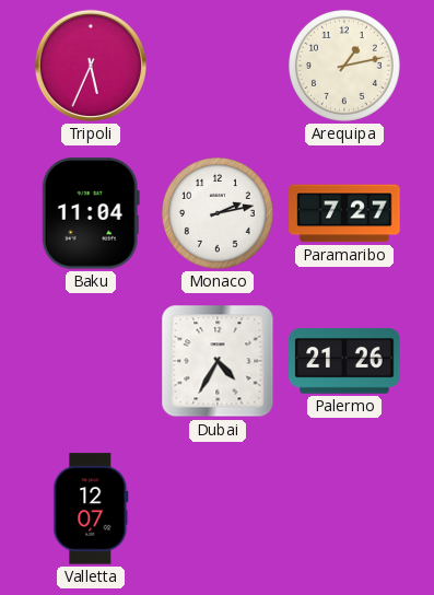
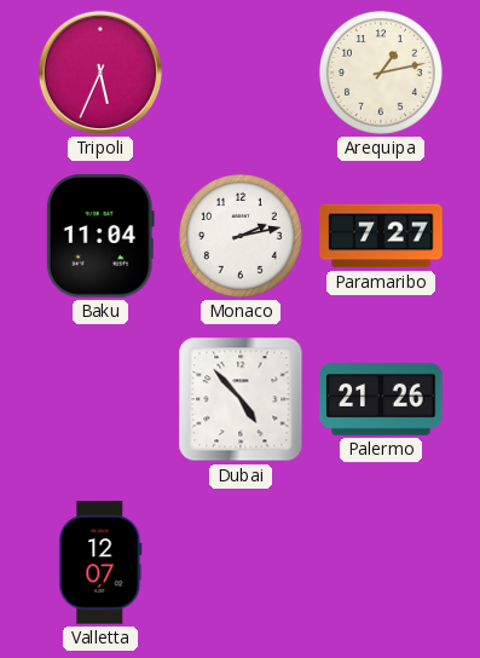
Dubai: 4:35 -> 4:53 (241, 399)
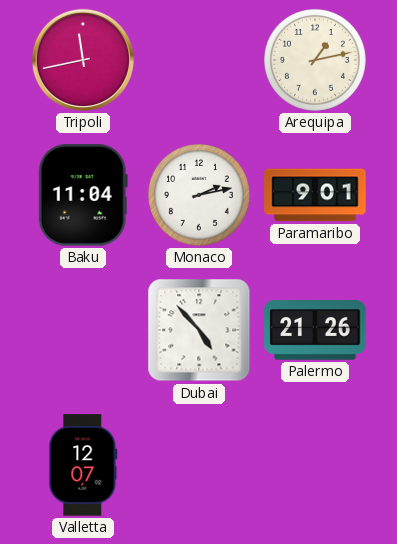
Tripoli: 5:34 -> 11:43 (83, 60)
Paramaribo: 7:27 -> 9:01 (315, 195)
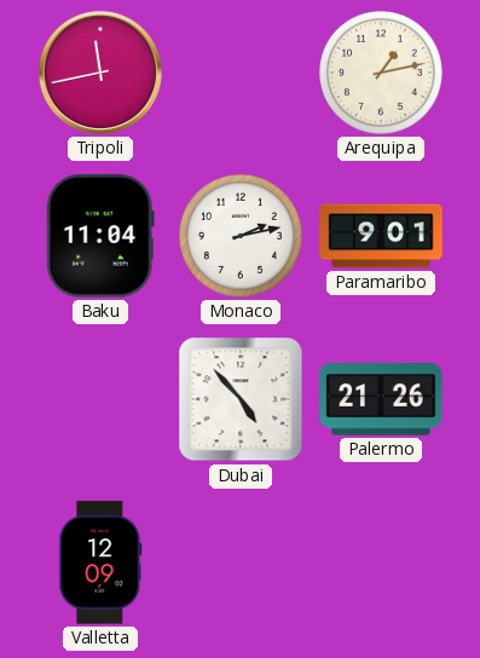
Valletta: 12:07 -> 12:09 (100, 562)
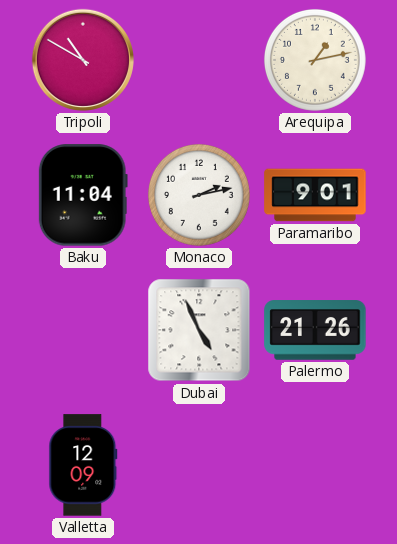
Tripoli: 11:43 -> 10:50 (83, 60)
Dubai: 4:53 -> 4:56 (199, 330)
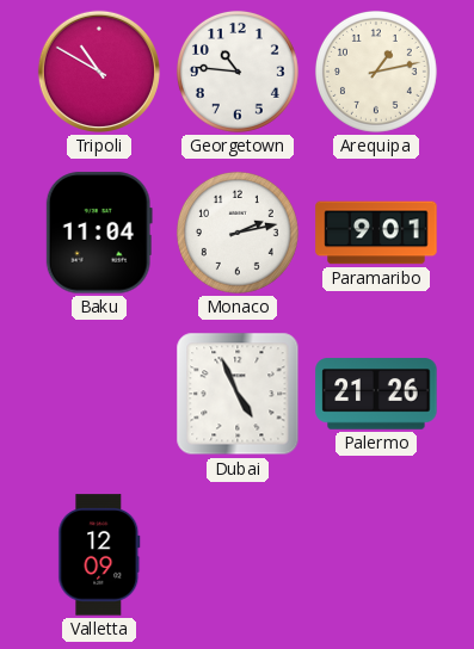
Georgetown: none -> 10:46 (238, 72)
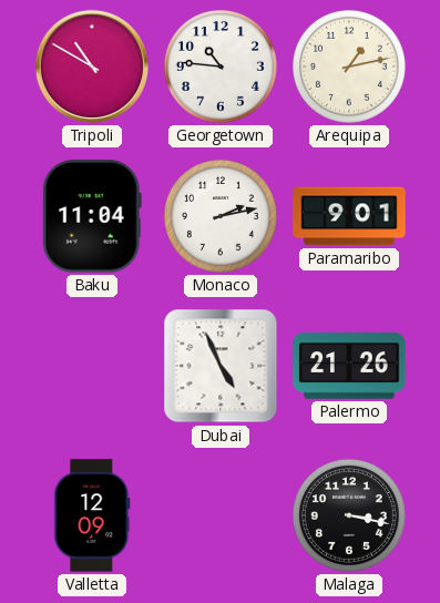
Malaga: none -> 3:17 (349, 515)
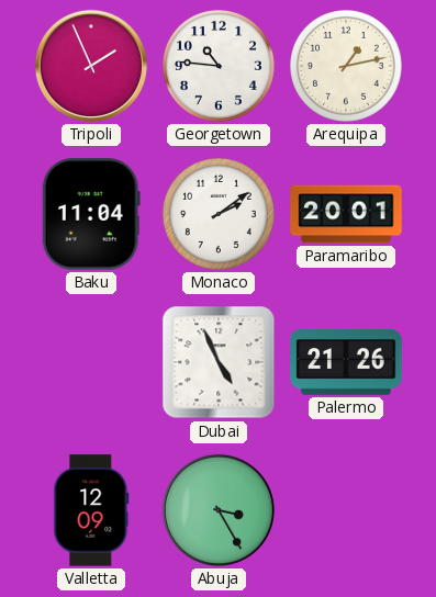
Tripoli: 10:50 -> 1:56 (91, 66)
Monaco: 2:13 -> 2:09 (219, 214)
Paramaribo: 9:01 -> 20:01 (346, 214)
Abuja: none -> 3:25 (219, 510)
Malaga: 3:17 -> none (349, 515)
